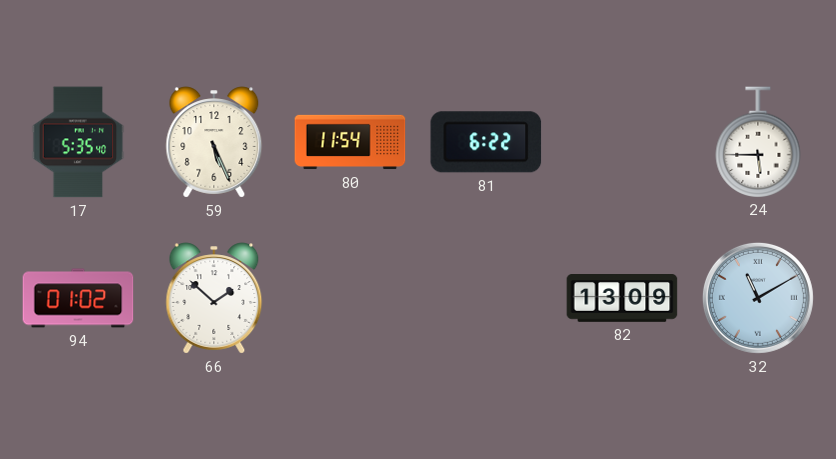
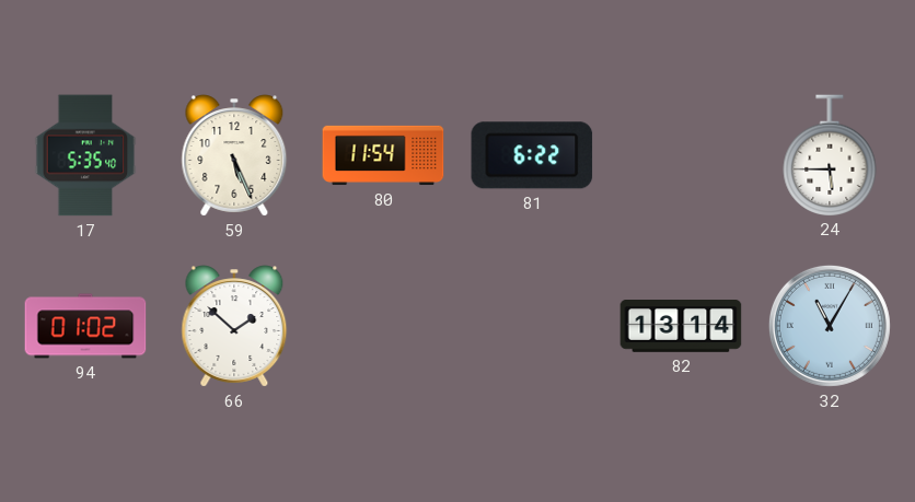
82: 13:09 -> 13:14 (681, 327)
32: 11:10 -> 11:05 (830, 326)
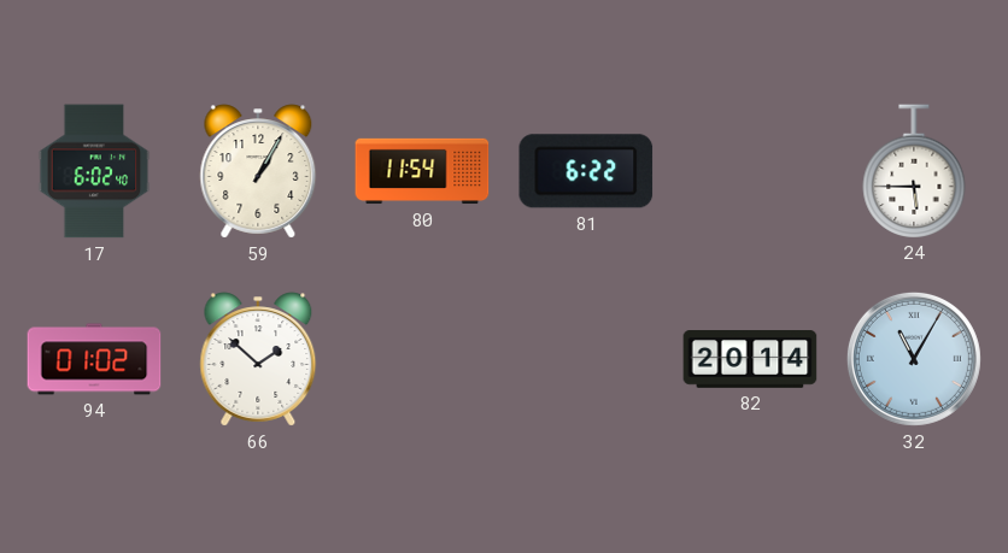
17: 5:35 -> 6:02 (94, 171)
59: 5:26 -> 1:05 (258, 171)
82: 13:14 -> 20:14 (750, 360)
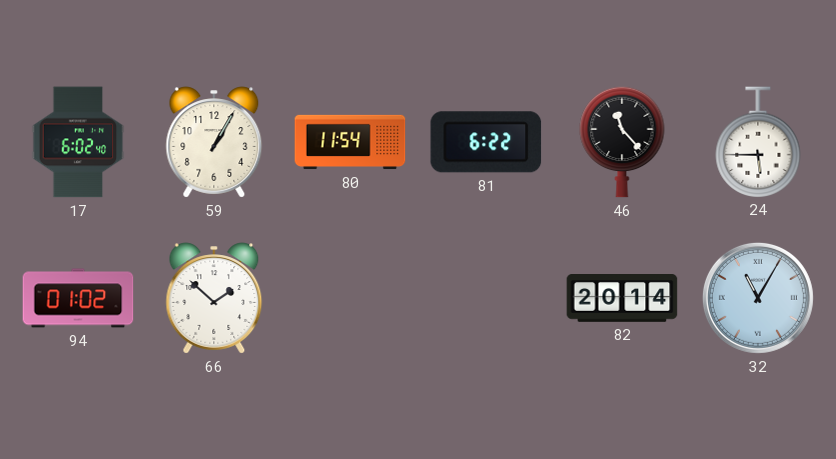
46: none -> 11:23 (622, 142)
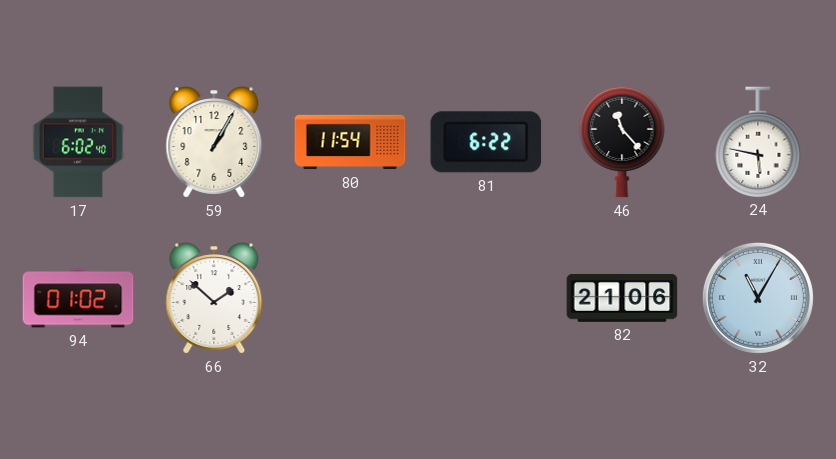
24: 5:45 -> 5:47 (758, 142)
82: 20:14 -> 21:06 (622, 299)
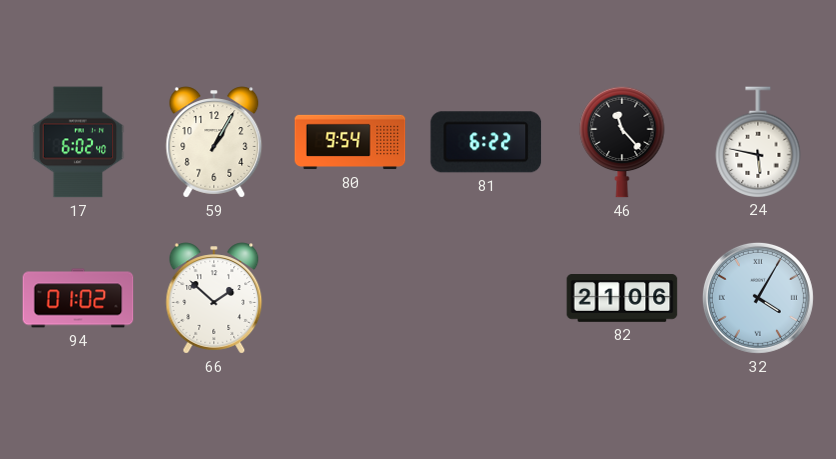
80: 11:54 -> 9:54 (350, 142)
32: 11:05 -> 4:05 (758, 298)
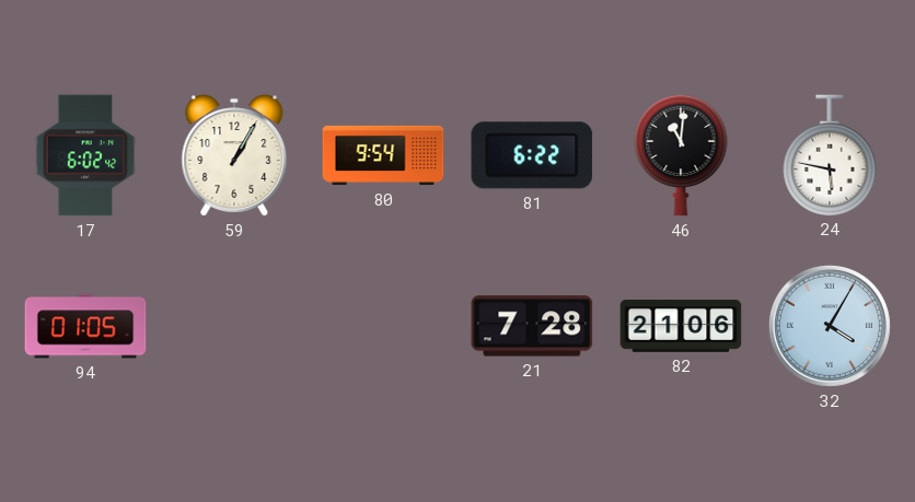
17: 6:02:40 -> 6:02:42 (85, 155)
46: 11:23 -> 11:01 (681, 155)
94: 01:02 -> 01:05 (85, 326)
66: 1:52 -> none (214, 298)
21: none -> 7:28 (532, 326)
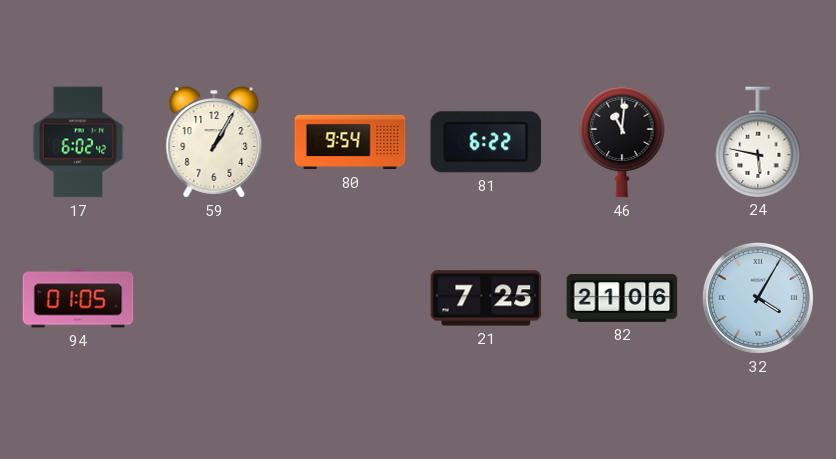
21: 7:28 -> 7:25 (486, 298)
